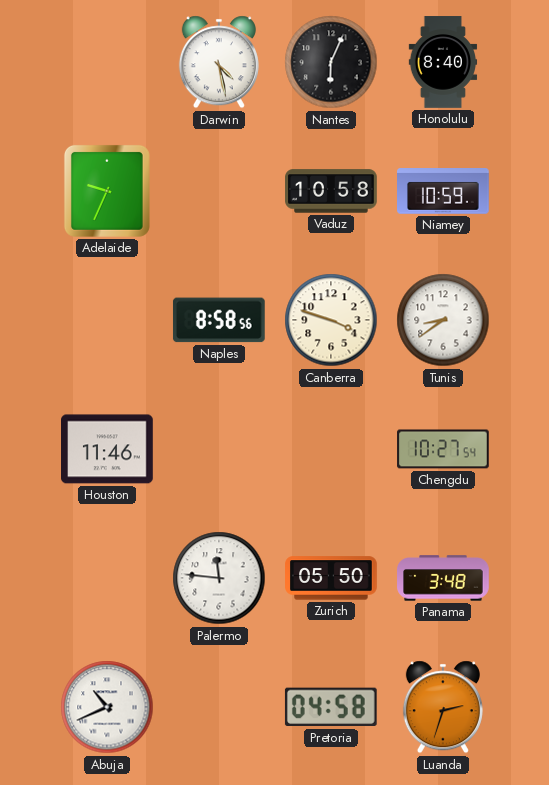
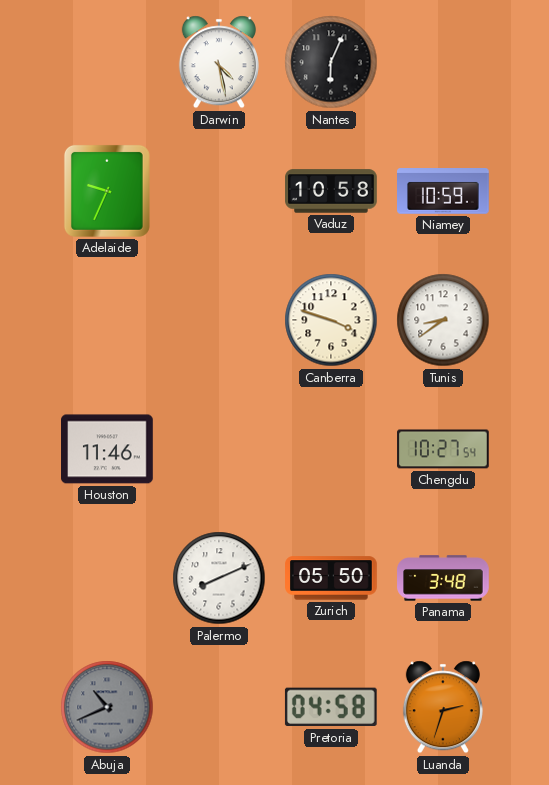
Honolulu: 8:40 -> none (443, 62)
Naples: 8:58 -> none (219, 320)
Palermo: 11:46 -> 8:11 (219, 578)
Abuja dial: white -> grey (107, 707)
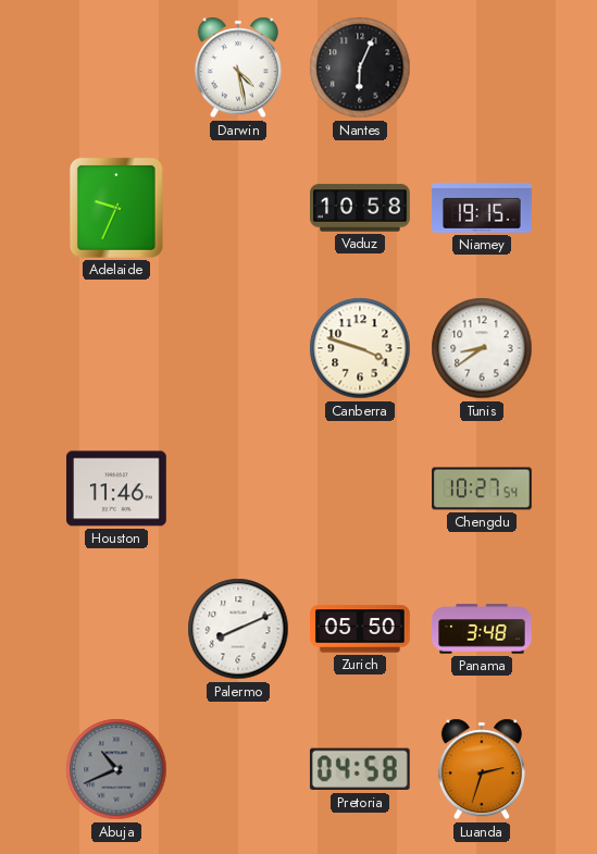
Niamey: 10:59 -> 19:15 (482, 209)
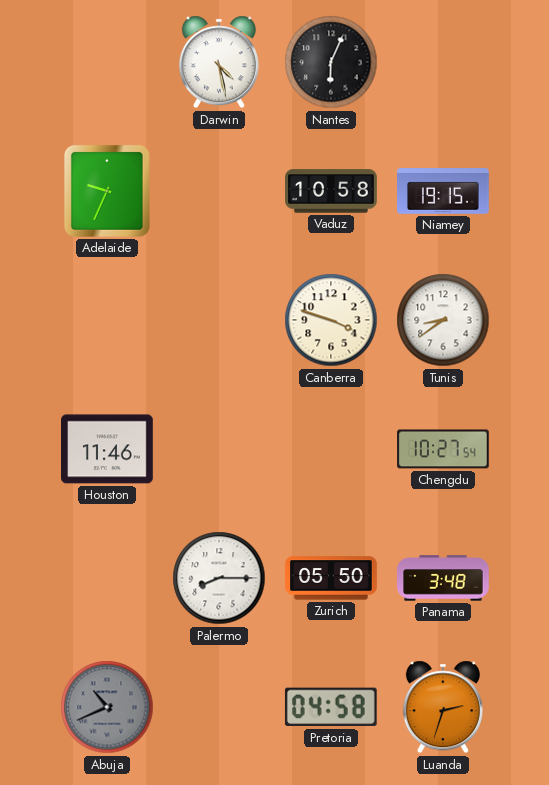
Palermo: 8:11 -> 8:15 (219, 578)
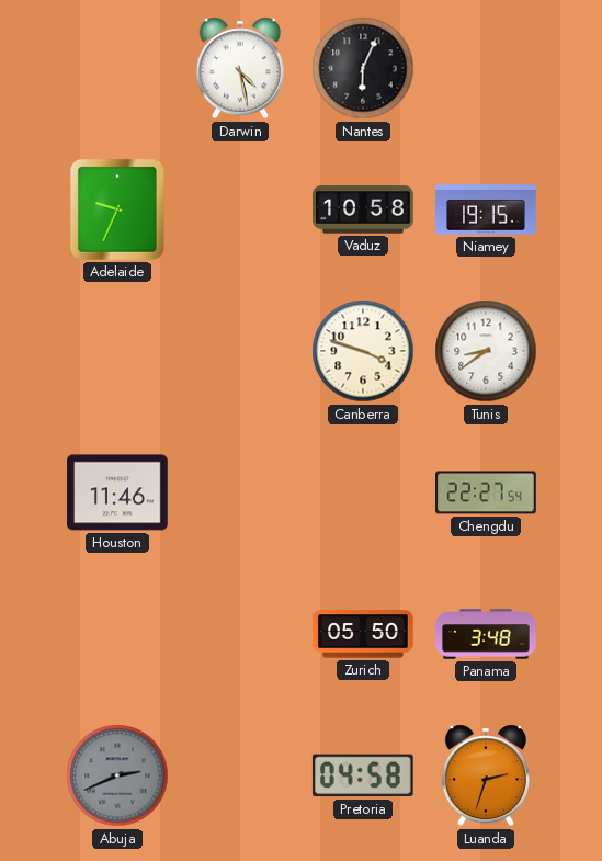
Chengdu: 10:27 -> 22:27 (486, 492)
Palermo: 8:15 -> none (219, 578)
Abuja: 10:41 -> 2:41 (117, 775)
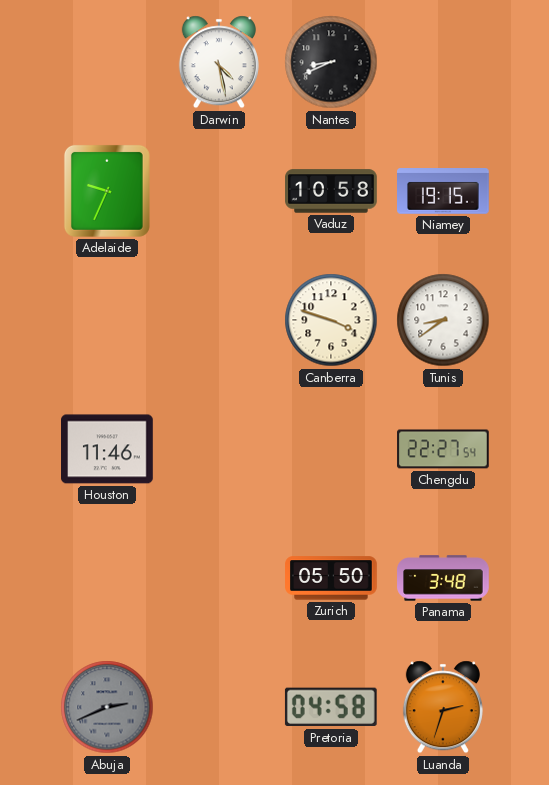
Nantes: 6:04 -> 8:41 (331, 62)
